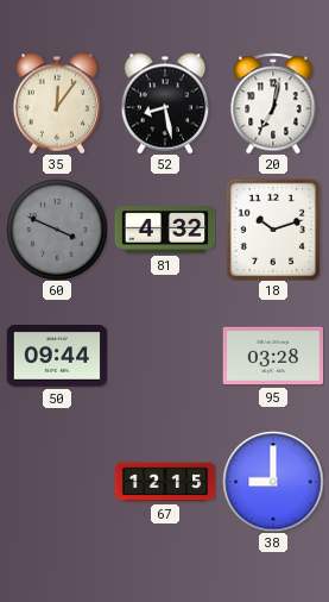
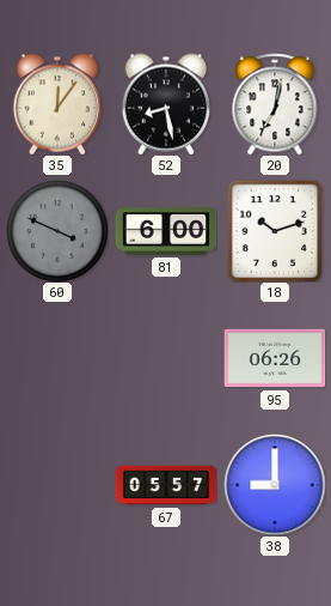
81: 4:32 -> 6:00 (166, 231)
50: 09:44 -> none (57, 357)
95: 03:28 -> 06:26 (275, 358)
67: 12:15 -> 05:57 (166, 485)
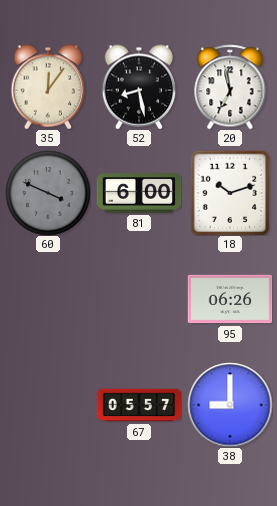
20: 7:02 -> 6:58 (230, 87)
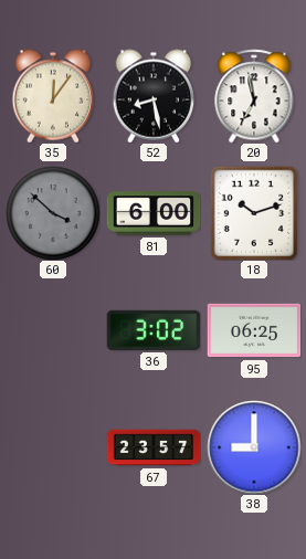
60: 3:49 -> 3:52 (53, 213)
36: none -> 3:02 (154, 330)
95: 06:26 -> 06:25 (254, 330)
67: 05:57 -> 23:57 (154, 447)
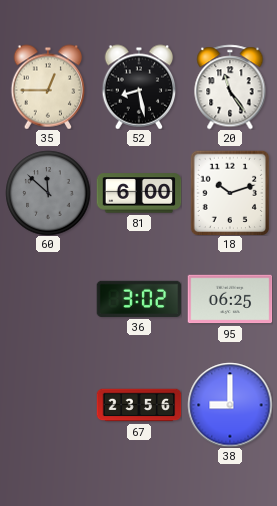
35: 12:06 -> 12:45 (48, 87)
20: 6:58 -> 11:24 (230, 87)
60: 3:52 -> 11:52 (48, 193)
67: 23:57 -> 23:56 (139, 405)
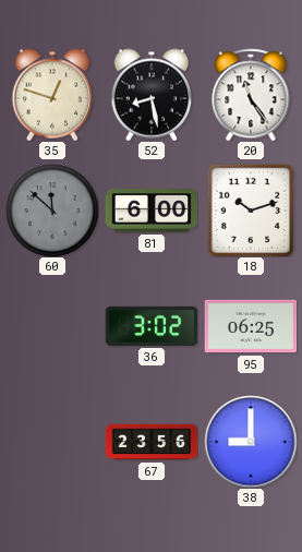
35: 12:45 -> 12:48 (52, 95)
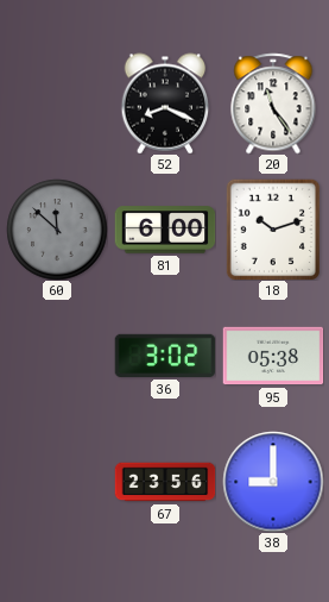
35: 12:48 -> none (52, 95)
52: 8:28 -> 8:19 (165, 104)
95: 06:25 -> 05:38 (273, 356)
